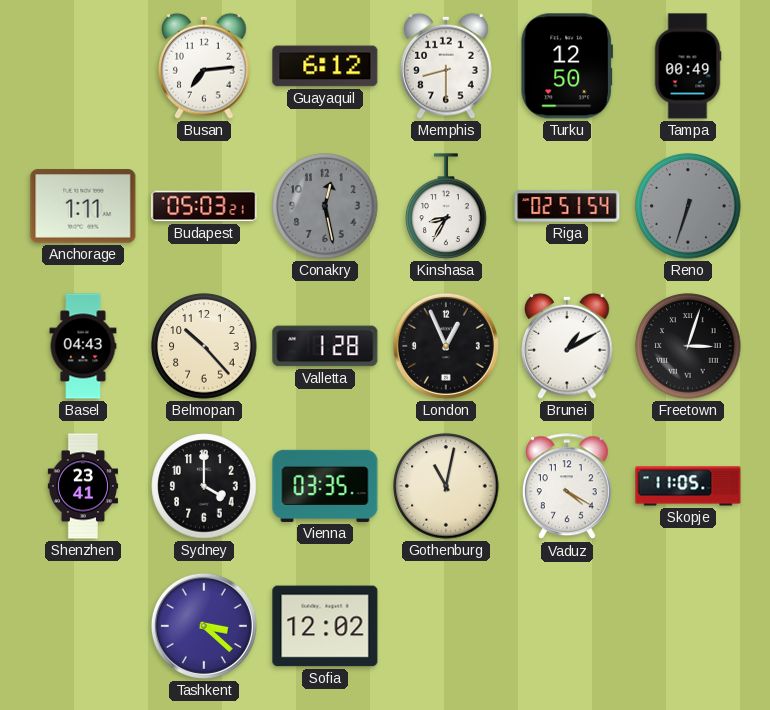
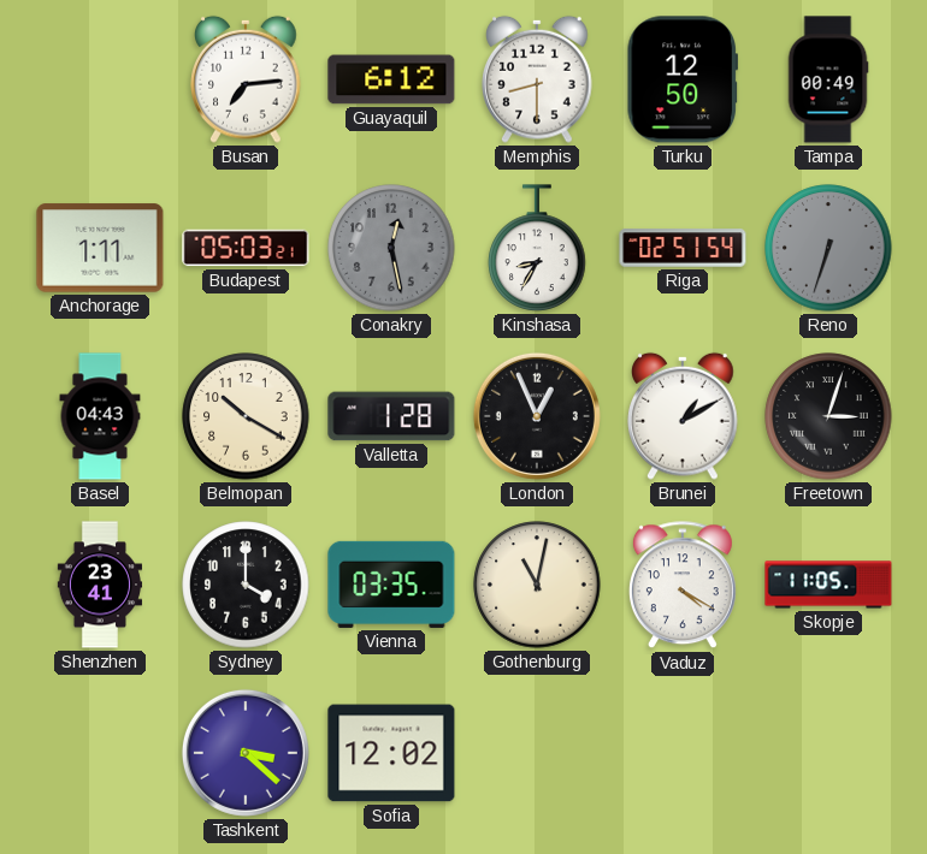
Belmopan: 10:23 -> 10:20 (246, 416)
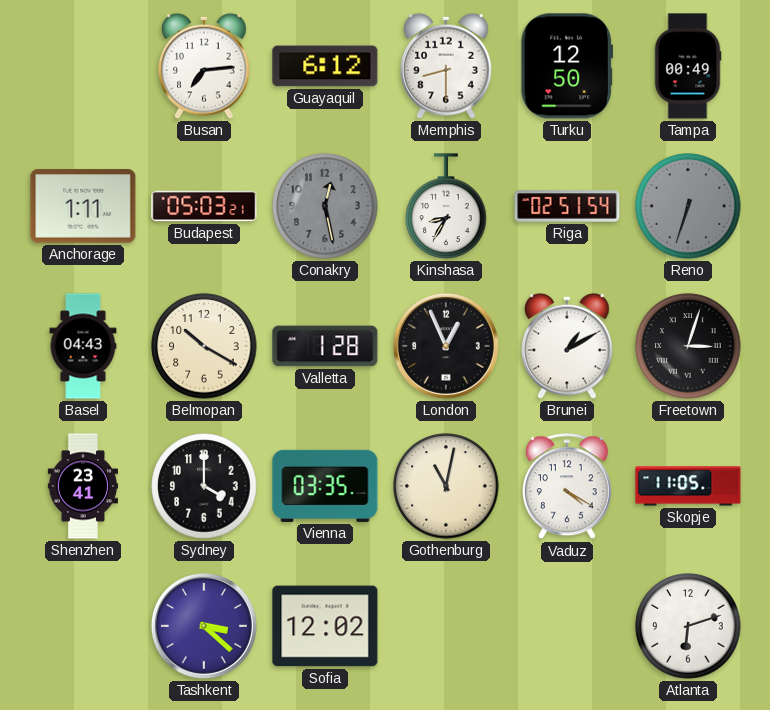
Atlanta: none -> 6:12 (688, 626)
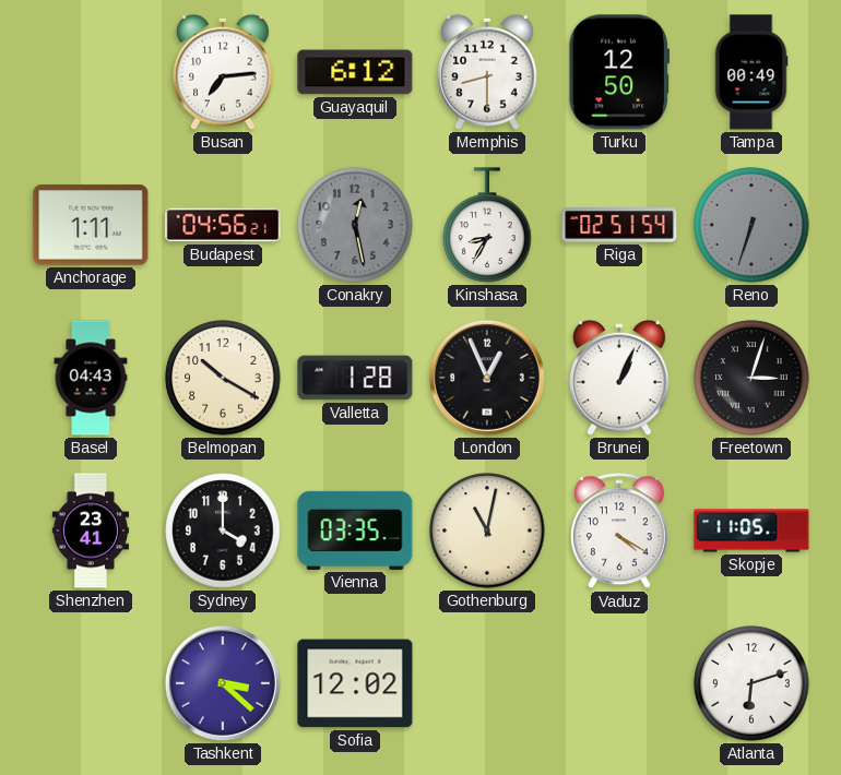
Budapest: 05:03 -> 04:56 (223, 225)
Brunei: 1:10 -> 1:04 (619, 378)
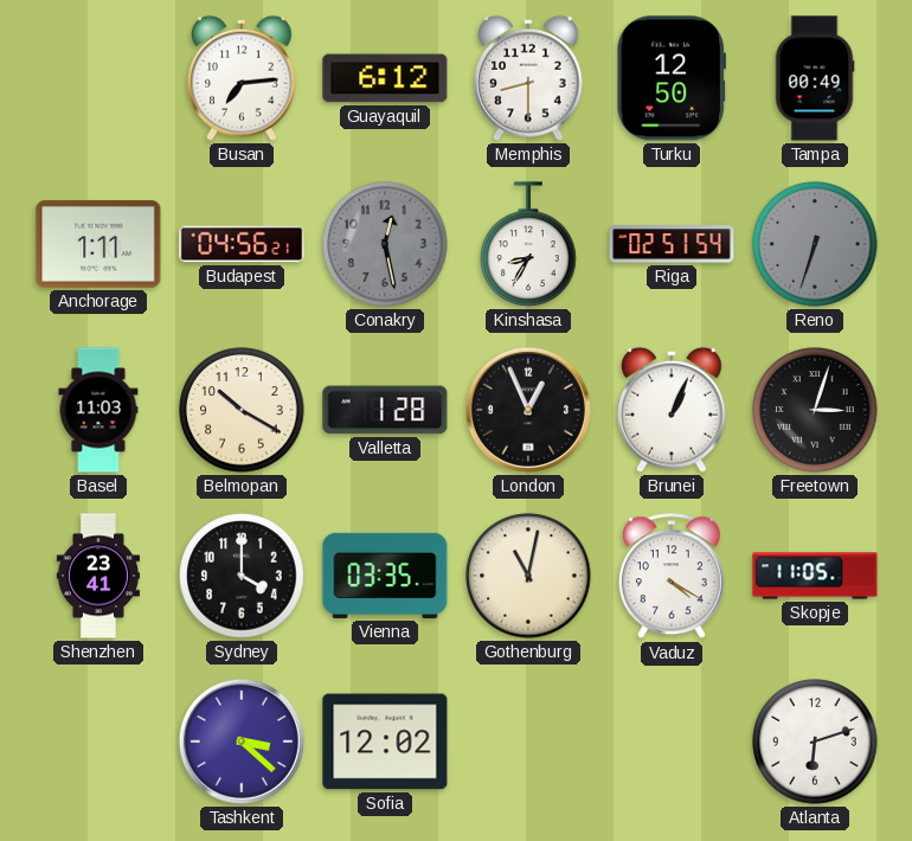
Basel: 04:43 -> 11:03 (98, 410)
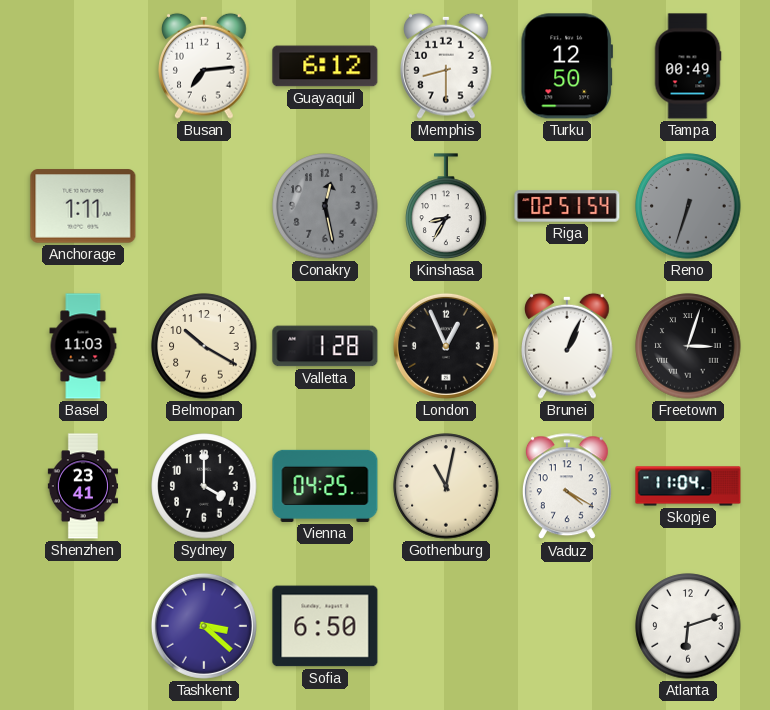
Budapest: 04:56 -> none (242, 244)
Vienna: 03:35 -> 04:25 (325, 486)
Skopje: 11:05 -> 11:04 (688, 486)
Sofia: 12:02 -> 6:50 (325, 626)
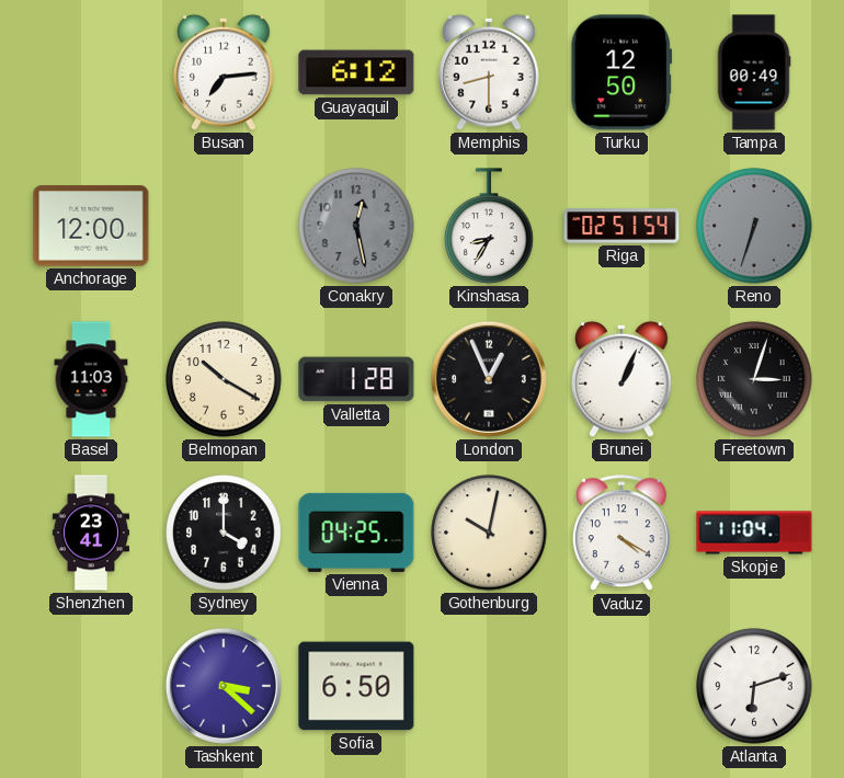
Anchorage: 1:11 -> 12:00 (91, 226)
Gothenburg: 11:02 -> 10:02 (489, 533)
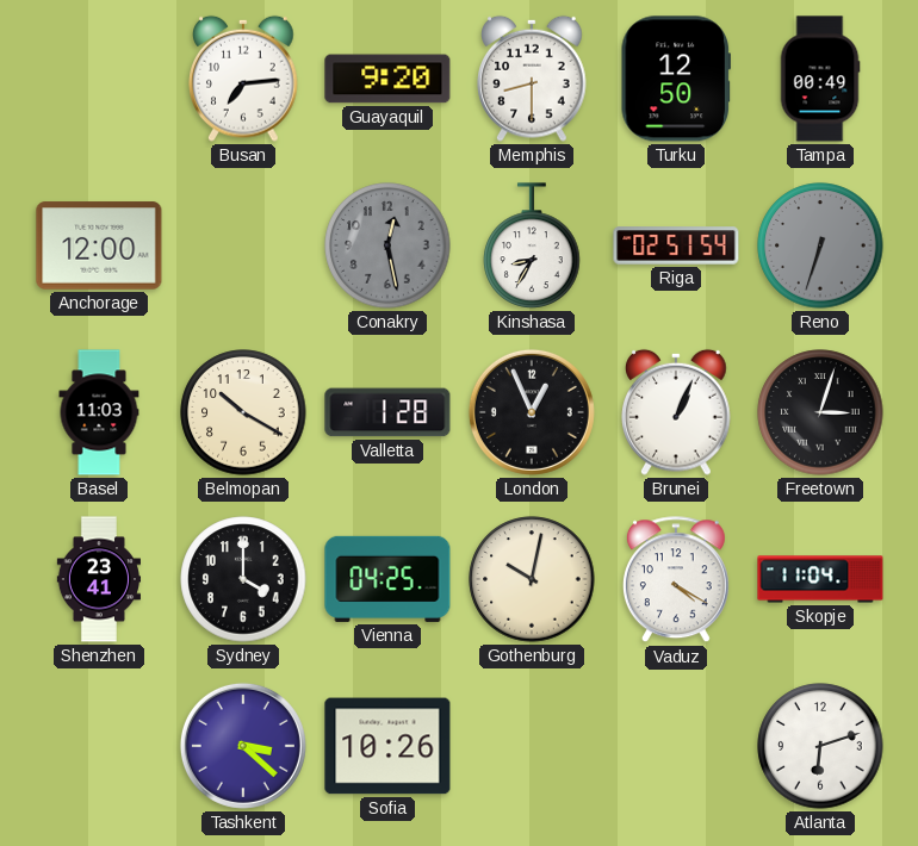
Guayaquil: 6:12 -> 9:20 (387, 79)
Sofia: 6:50 -> 10:26 (387, 746)
